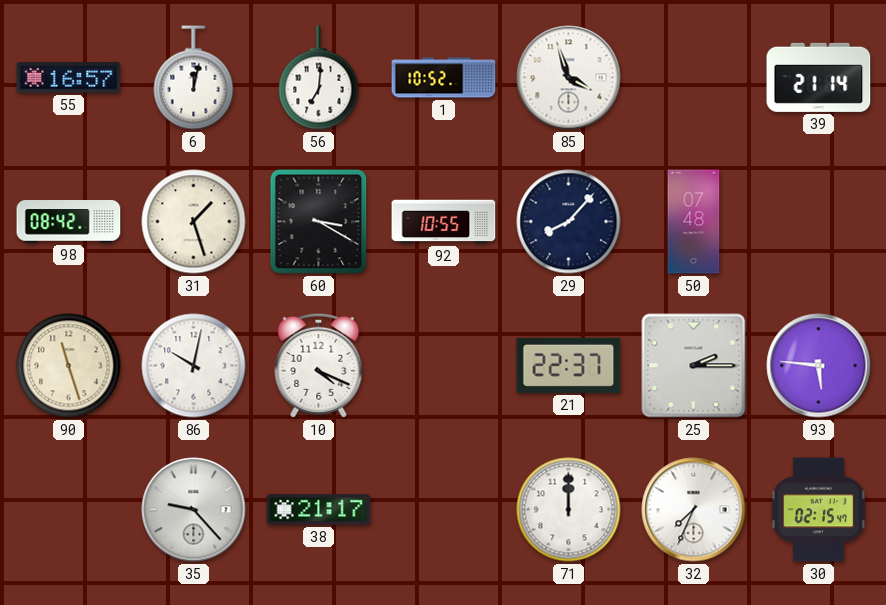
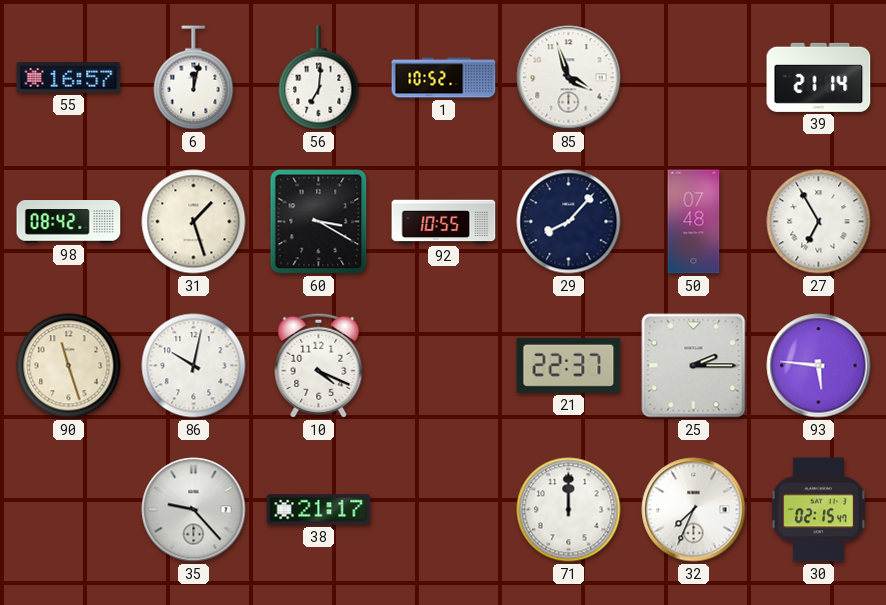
27: none -> 6:55 (819, 222)
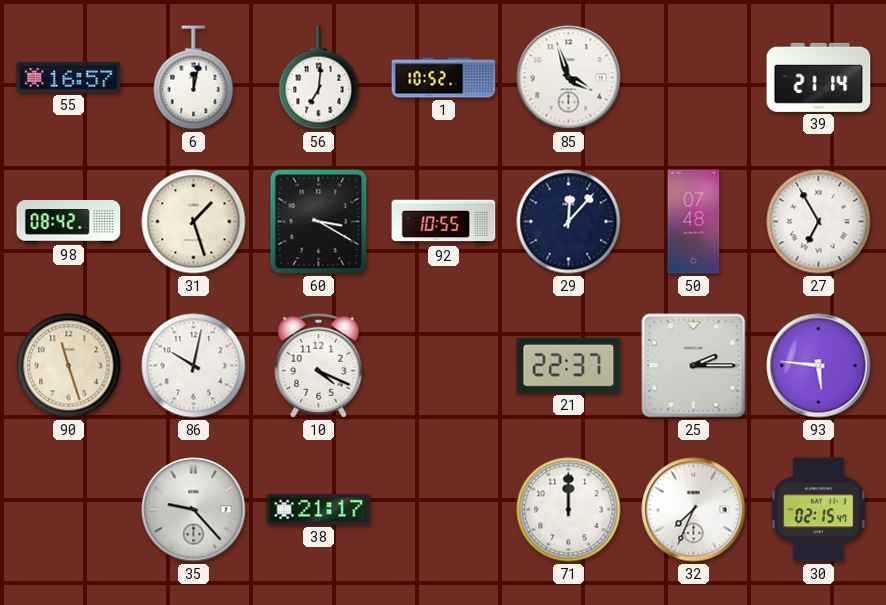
29: 8:07 -> 12:07 (569, 222)
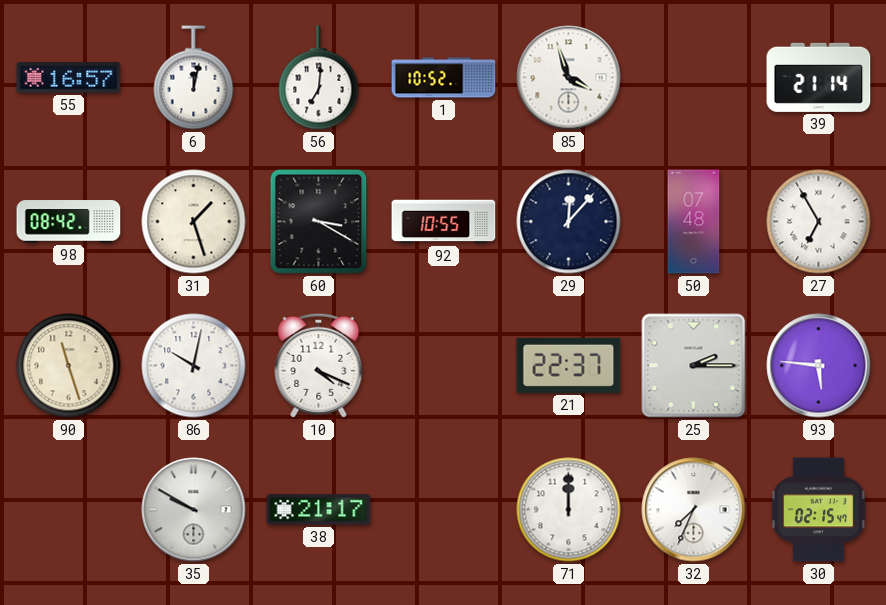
35: 9:23 -> 9:50 (194, 510)
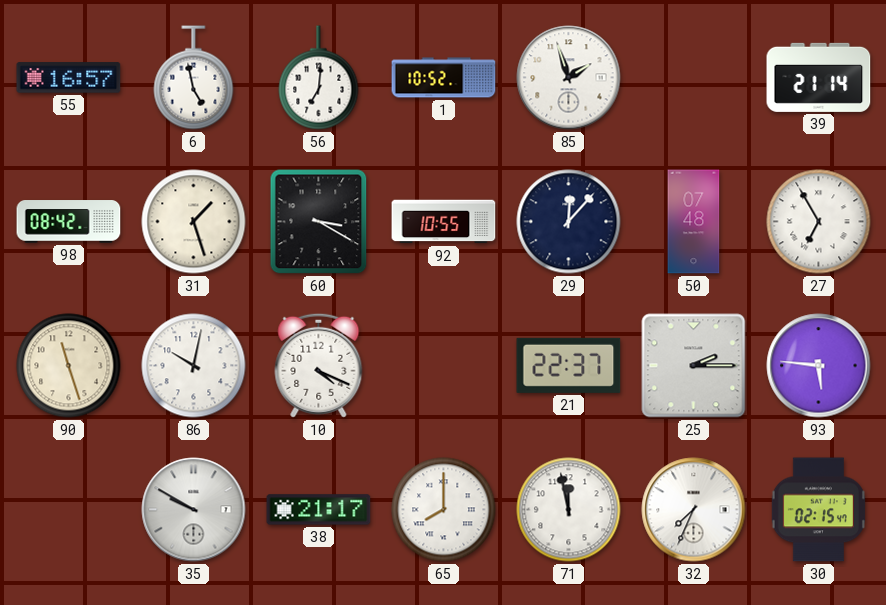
6: 12:02 -> 4:58 (194, 78)
85: 3:57 -> 1:57 (569, 78)
65: none -> 8:00 (444, 510)
71: 12:00 -> 11:58 (569, 510)
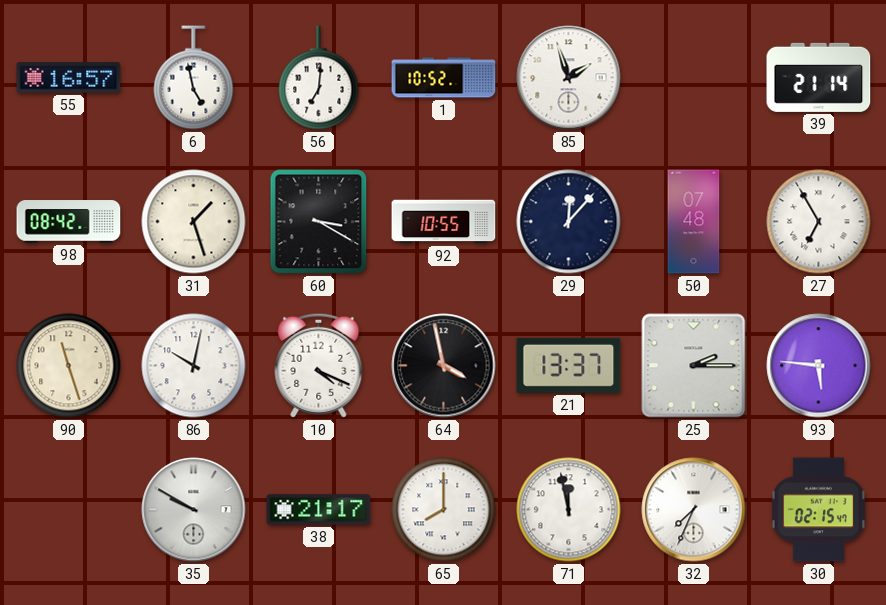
64: none -> 3:58 (444, 366)
21: 22:37 -> 13:37 (569, 365)
